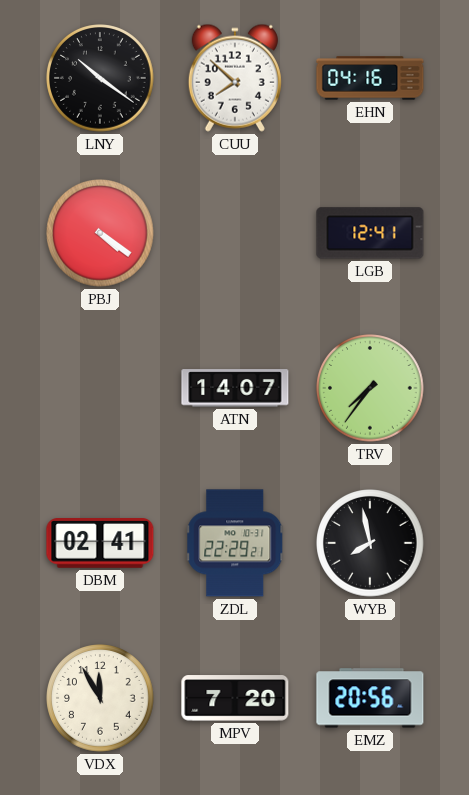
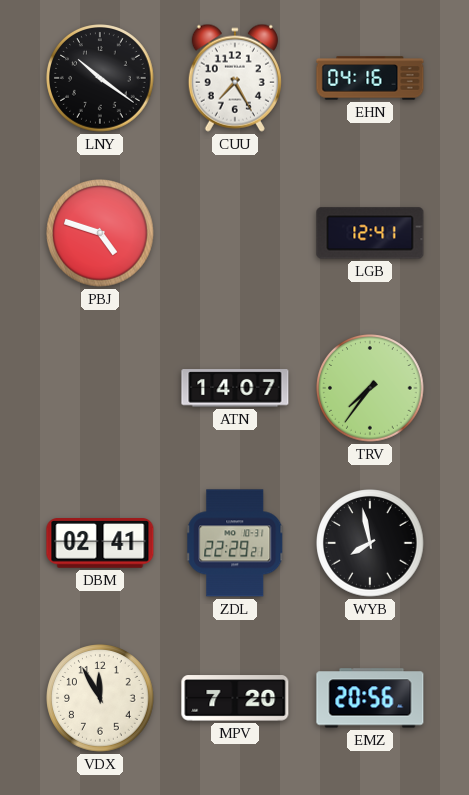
CUU: 7:52 -> 7:25 (235, 78)
PBJ: 4:21 -> 4:48 (100, 233)
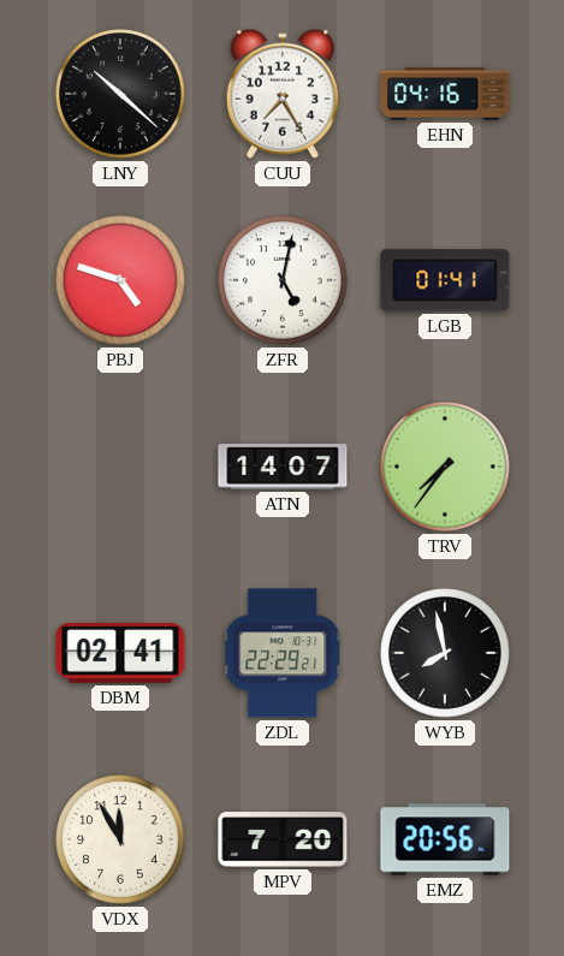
LNY: 10:21 -> 10:22 (120, 94)
ZFR: none -> 5:02 (283, 280)
LGB: 12:41 -> 01:41 (445, 280)
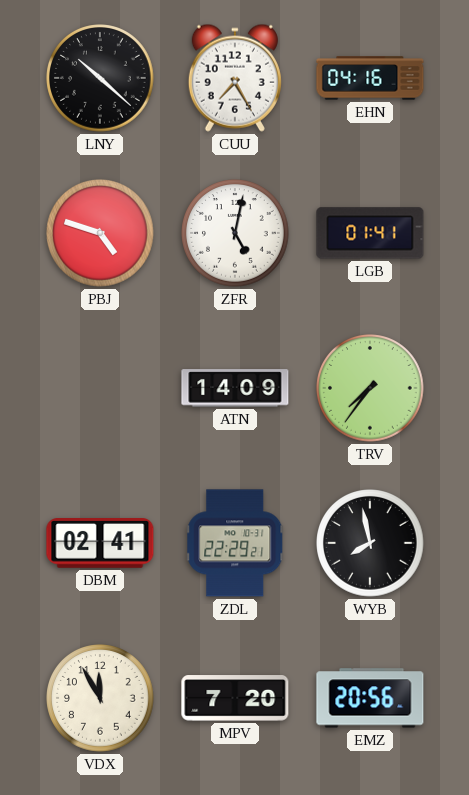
ATN: 14:07 -> 14:09 (235, 388)
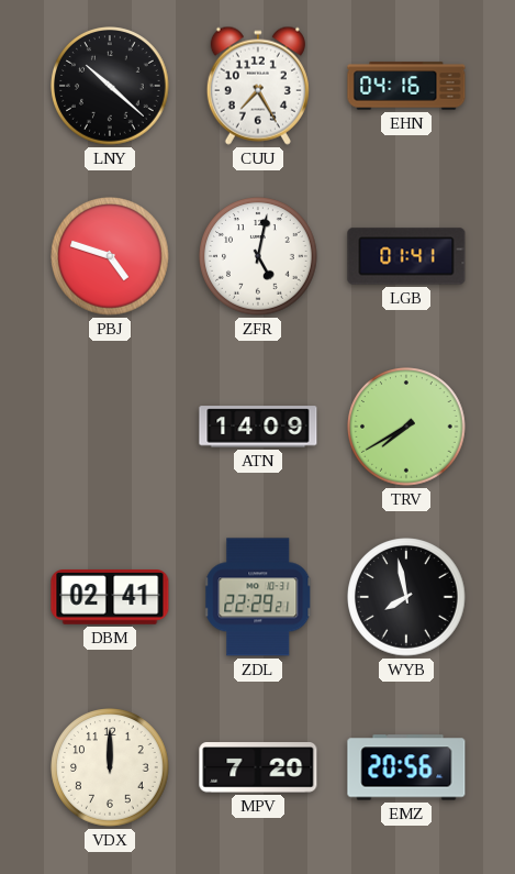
TRV: 7:36 -> 7:40 (406, 427)
VDX: 11:55 -> 12:00 (110, 767)
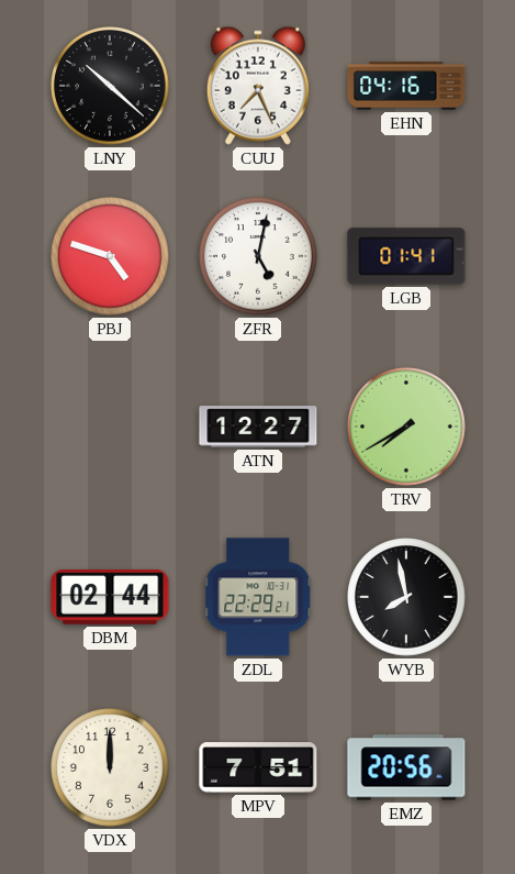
CUU: 7:25 -> 7:26 (258, 86)
ATN: 14:09 -> 12:27 (258, 427)
DBM: 02:41 -> 02:44 (110, 598)
MPV: 7:20 -> 7:51 (258, 767)
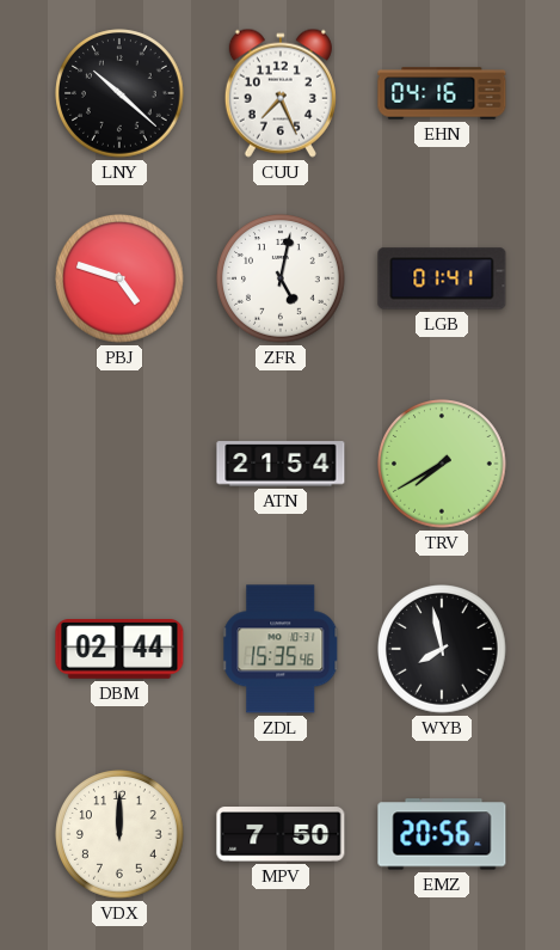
ATN: 12:27 -> 21:54 (281, 464)
ZDL: 22:29 -> 15:35 (282, 649)
MPV: 7:51 -> 7:50 (281, 834)
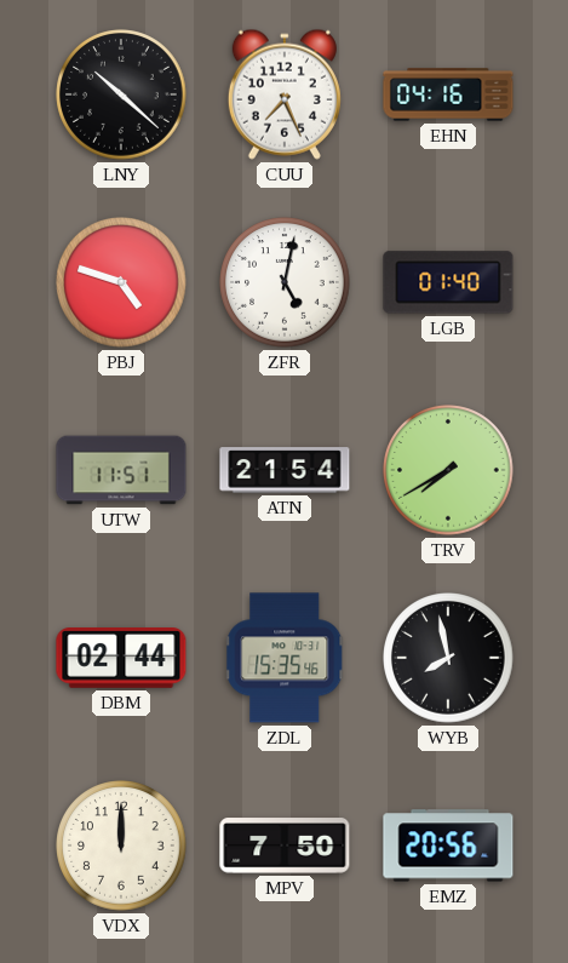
LGB: 01:41 -> 01:40 (448, 282)
UTW: none -> 11:51 (121, 470)
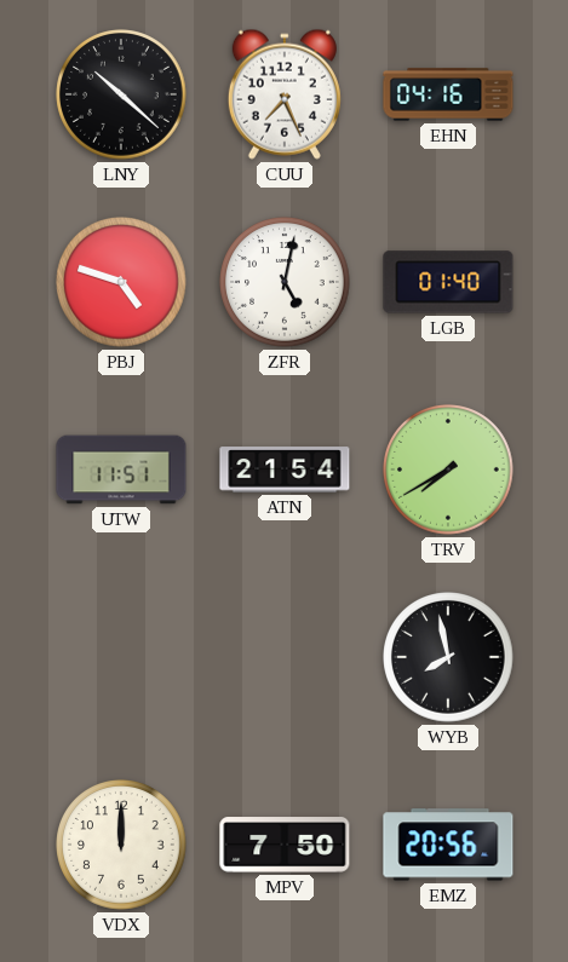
DBM: 02:44 -> none (121, 659)
ZDL: 15:35 -> none (286, 658)
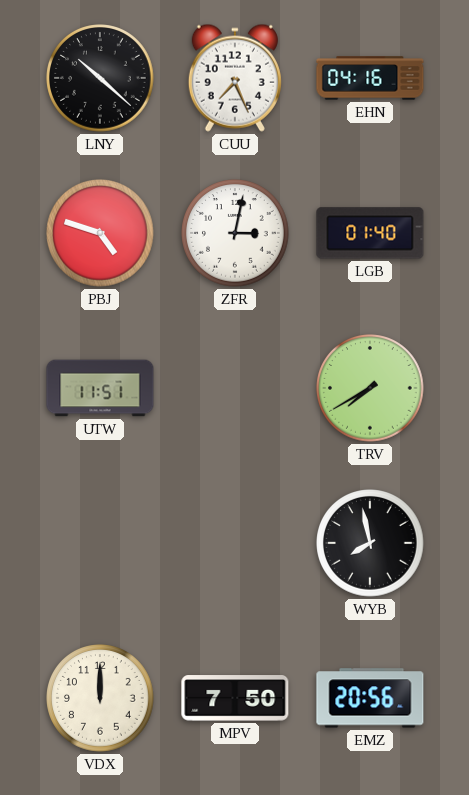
ZFR: 5:02 -> 3:02 (235, 233)
ATN: 21:54 -> none (285, 470)
